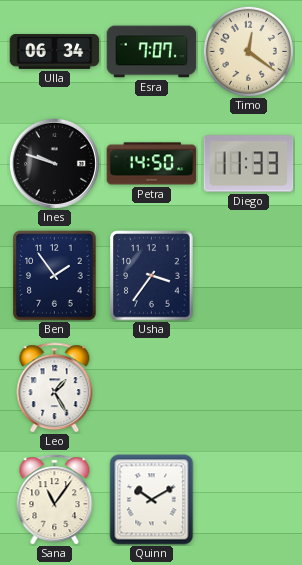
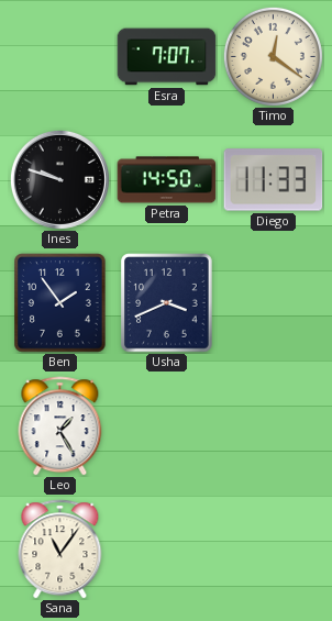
Ulla: 06:34 -> none (55, 52)
Usha: 3:36 -> 3:41 (167, 303)
Quinn: 10:10 -> none (152, 500)
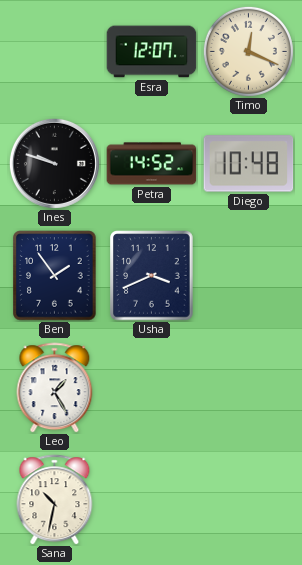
Esra: 7:07 -> 12:07 (152, 52)
Timo: 12:21 -> 12:19 (248, 51)
Petra: 14:50 -> 14:52 (152, 164)
Diego: 11:33 -> 10:48 (249, 164)
Sana: 11:06 -> 10:32 (55, 500)
